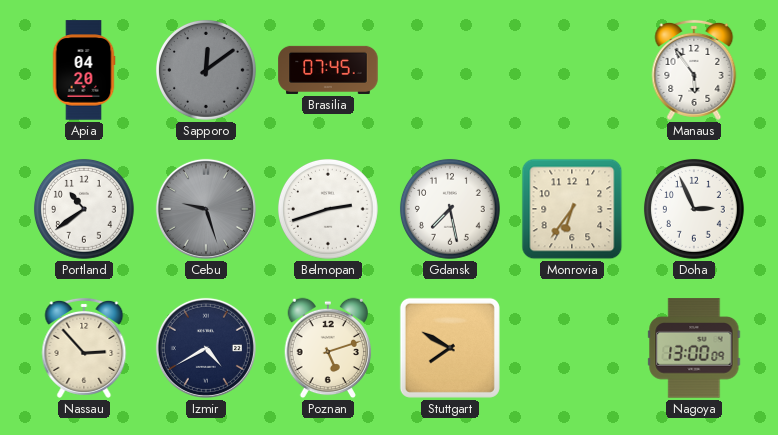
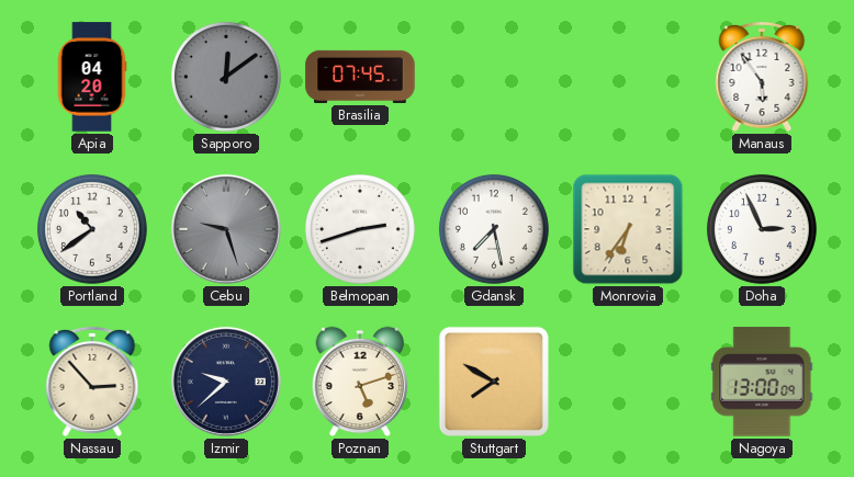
Izmir: 4:40 -> 9:38 (226, 382)
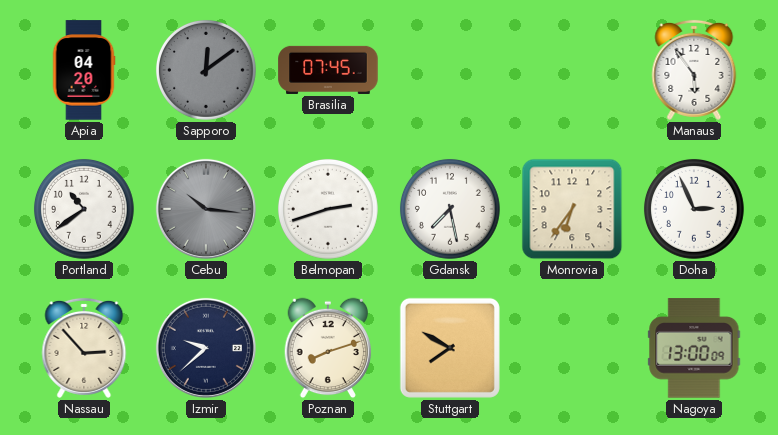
Cebu: 9:27 -> 10:16 (206, 209)
Poznan: 5:12 -> 8:12 (328, 348)
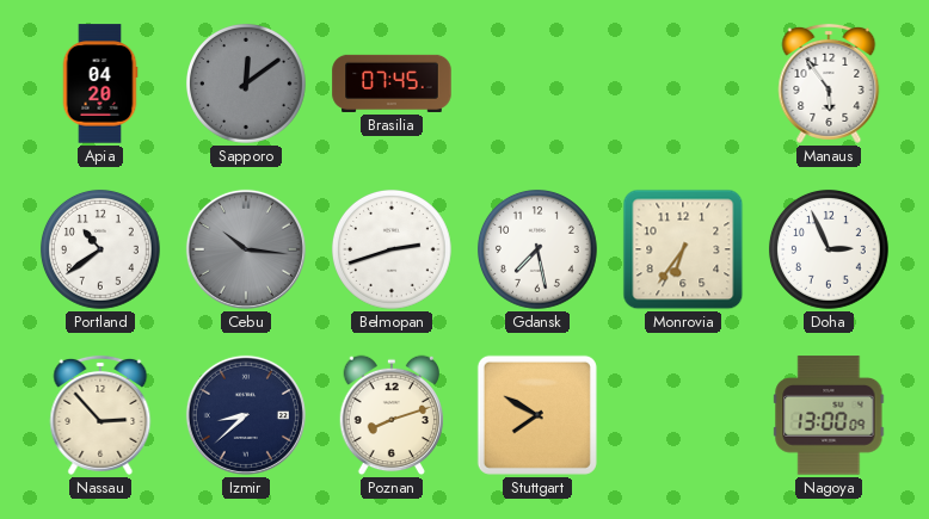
Izmir: 9:38 -> 8:38 (246, 415)
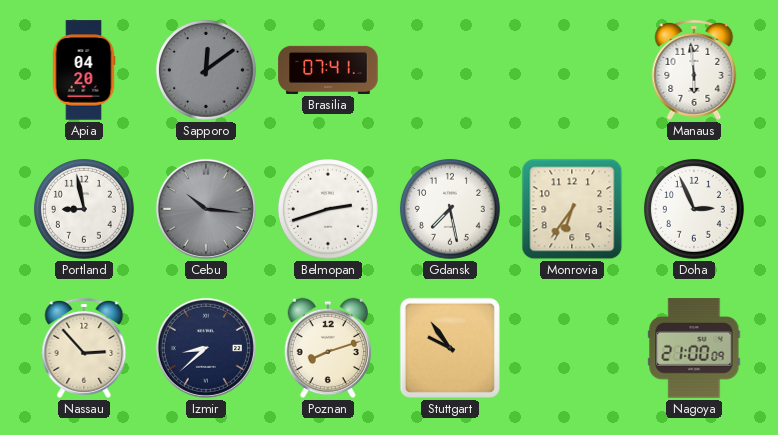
Brasilia: 07:45 -> 07:41 (328, 70)
Manaus: 5:54 -> 5:59 (694, 70)
Portland: 10:39 -> 8:58 (84, 209)
Stuttgart: 7:50 -> 9:54 (450, 348)
Nagoya: 13:00 -> 21:00 (694, 348)
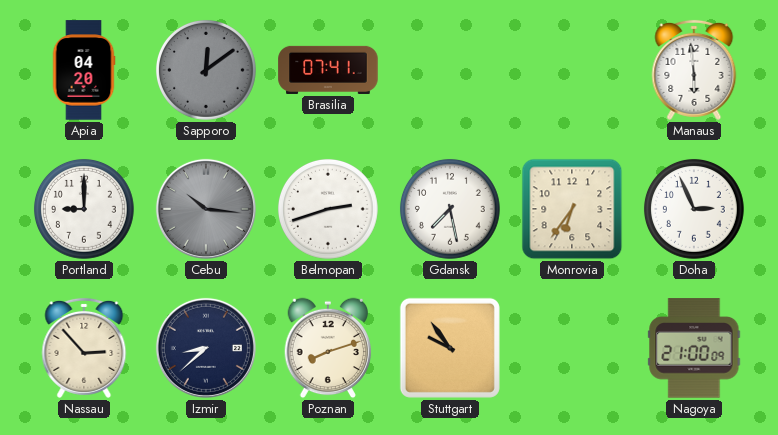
Portland: 8:58 -> 9:00 (84, 209)
